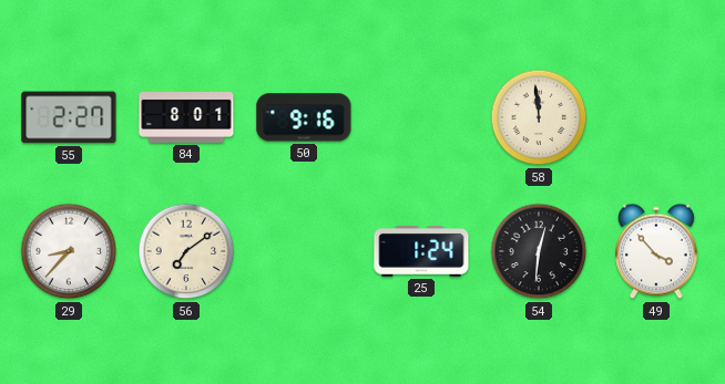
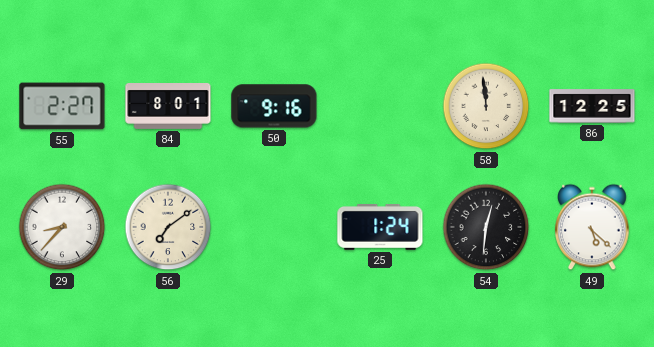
86: none -> 12:25 (592, 106)
49: 3:53 -> 5:22 (592, 227)
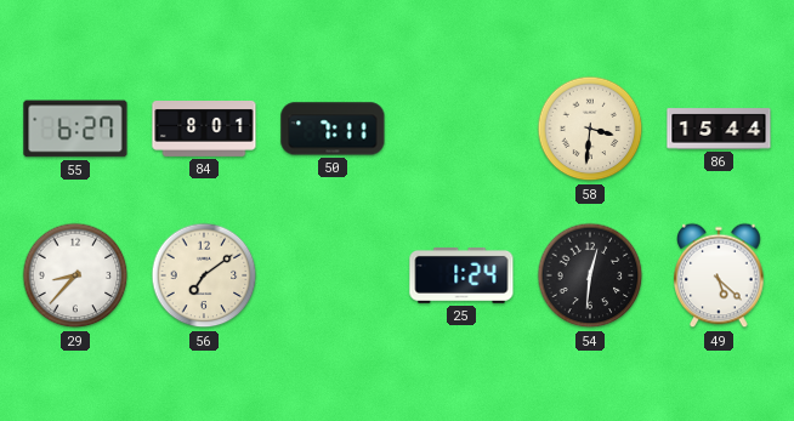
55: 2:27 -> 6:27 (75, 129)
50: 9:16 -> 7:11 (333, 129)
58: 11:59 -> 3:31 (590, 129)
86: 12:25 -> 15:44 (719, 129)
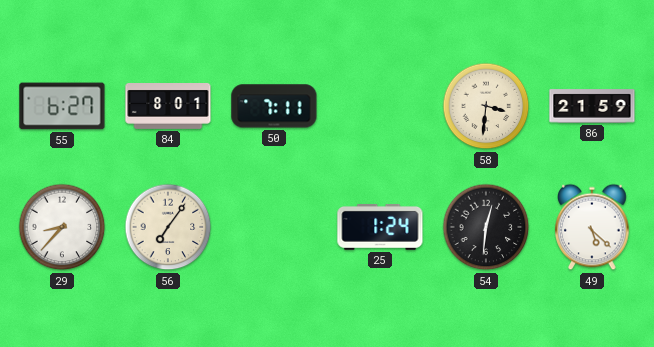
86: 15:44 -> 21:59 (592, 106)
56: 7:09 -> 7:06 (168, 227)
